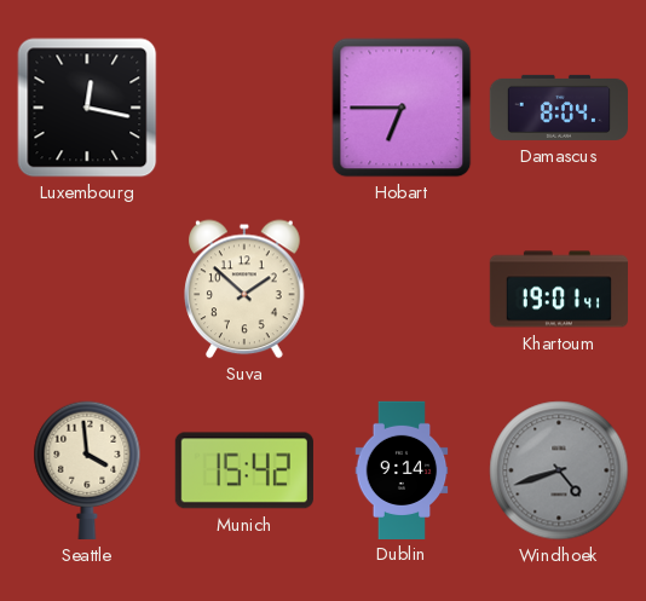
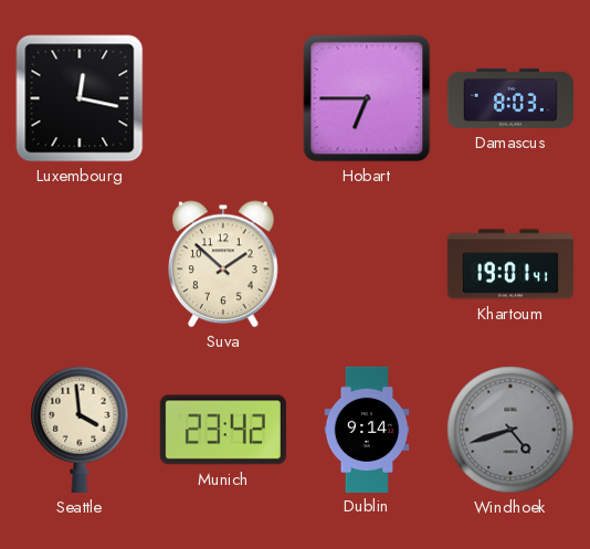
Damascus: 8:04 -> 8:03 (509, 98)
Munich: 15:42 -> 23:42 (223, 430)
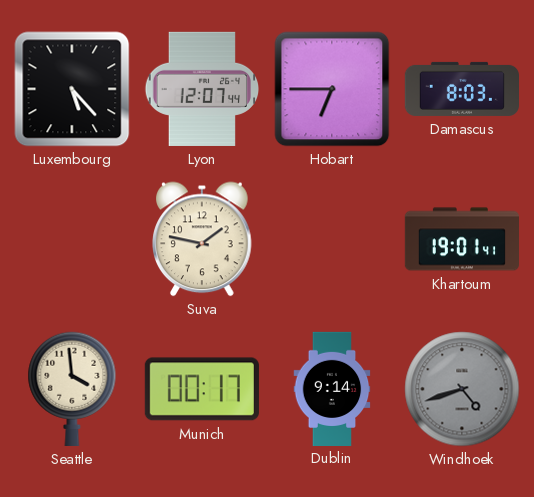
Luxembourg: 12:17 -> 5:23 (72, 89)
Lyon: none -> 12:07 (202, 89)
Suva: 1:52 -> 1:47 (202, 239)
Munich: 23:42 -> 00:17 (202, 389)
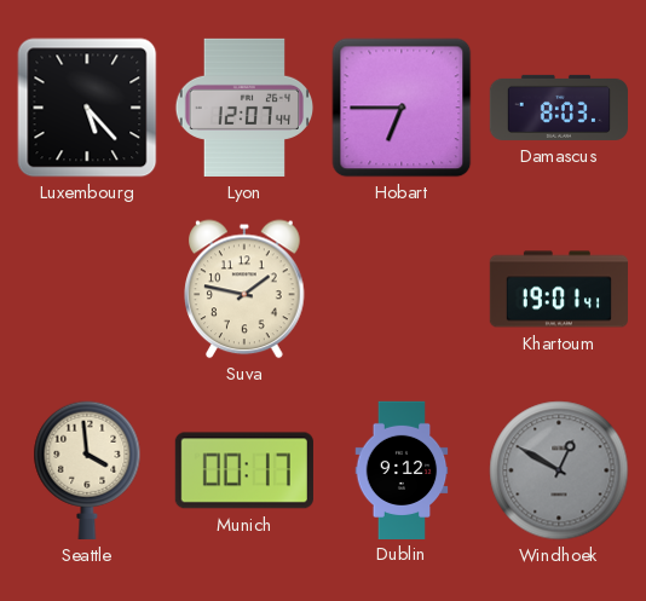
Dublin: 9:14 -> 9:12 (402, 469)
Windhoek: 4:42 -> 12:50 (559, 470)
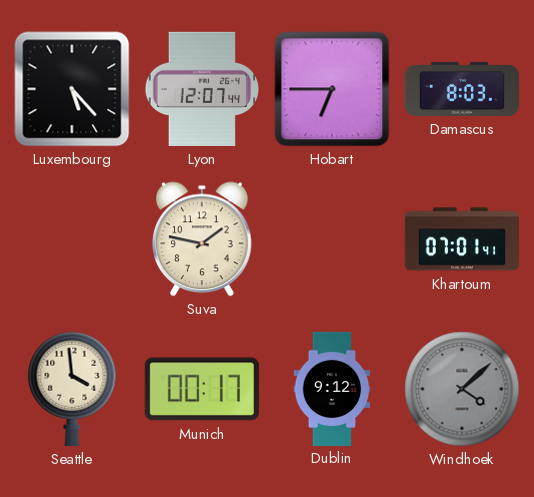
Khartoum: 19:01 -> 07:01 (461, 239)
Windhoek: 12:50 -> 4:08 (462, 389)
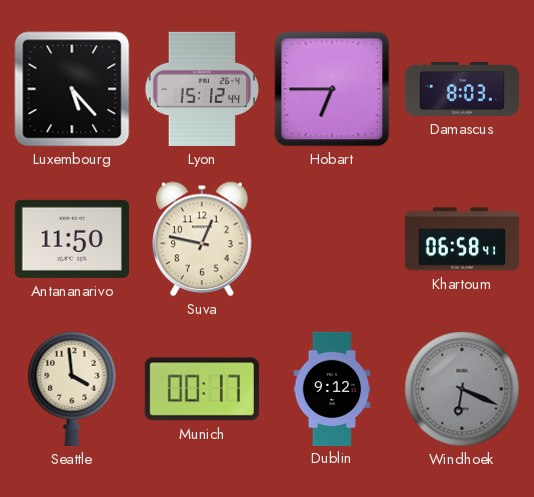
Lyon: 12:07 -> 15:12 (202, 89)
Antananarivo: none -> 11:50 (72, 239)
Suva: 1:47 -> 12:47 (202, 239)
Khartoum: 07:01 -> 06:58 (461, 239)
Windhoek: 4:08 -> 6:19 (462, 389)
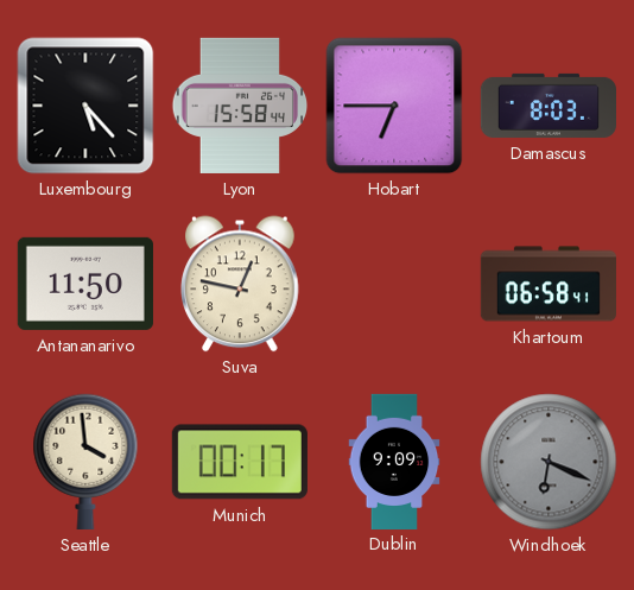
Lyon: 15:12 -> 15:58 (240, 106)
Dublin: 9:12 -> 9:09 (394, 461)
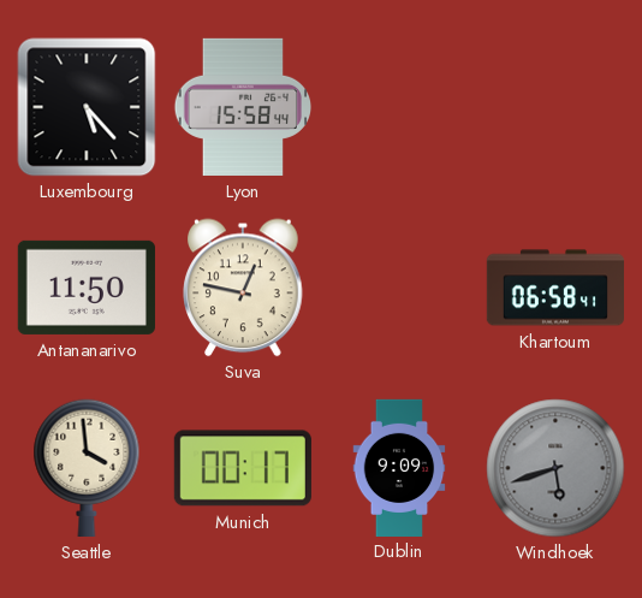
Hobart: 6:45 -> none (394, 106)
Damascus: 8:03 -> none (547, 106)
Windhoek: 6:19 -> 5:42 (555, 468)
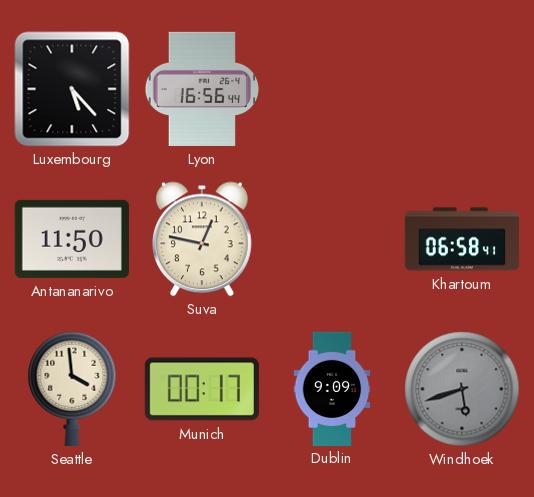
Lyon: 15:58 -> 16:56 (202, 89)
